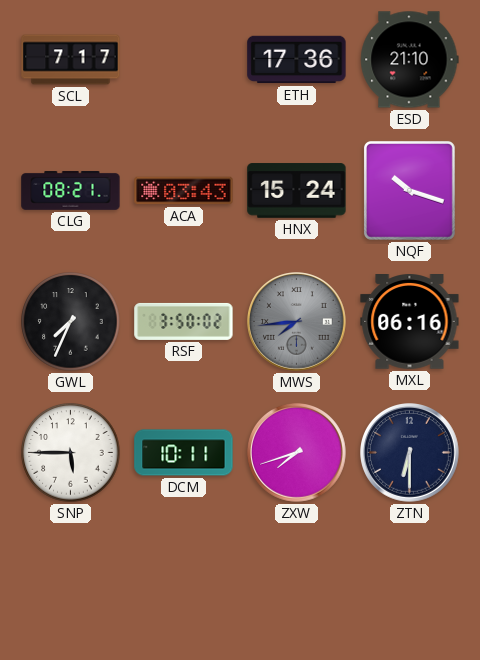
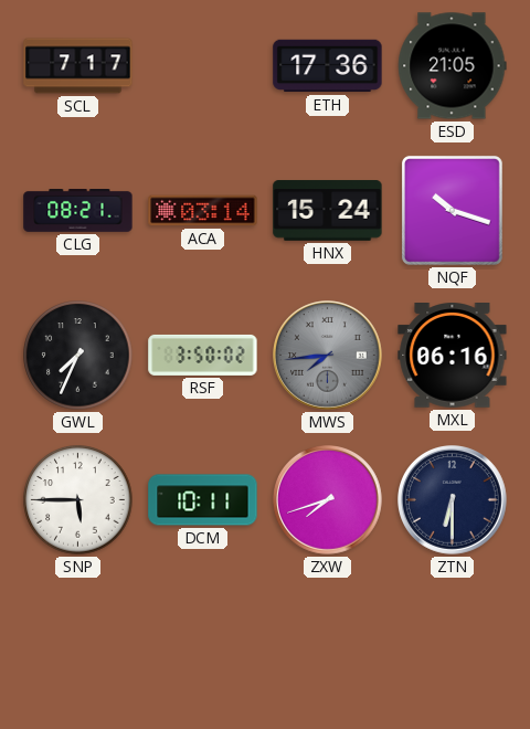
ESD: 21:10 -> 21:05 (453, 66)
ACA: 03:43 -> 03:14 (203, 211)
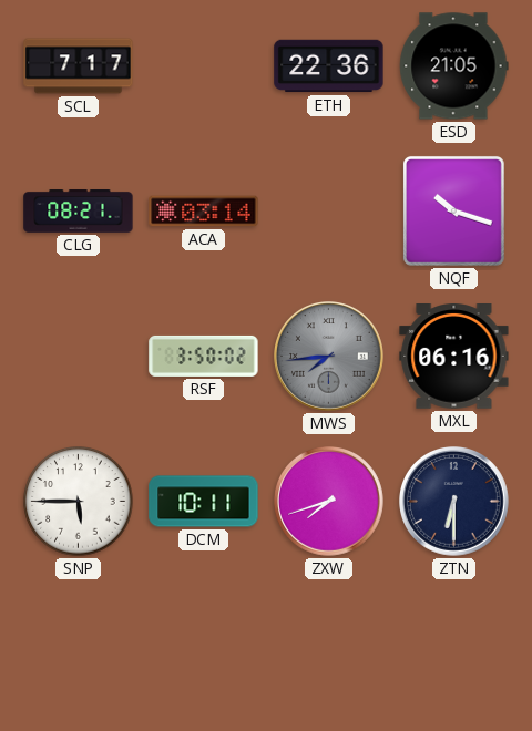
ETH: 17:36 -> 22:36 (329, 66)
HNX: 15:24 -> none (328, 211)
GWL: 7:34 -> none (78, 356)
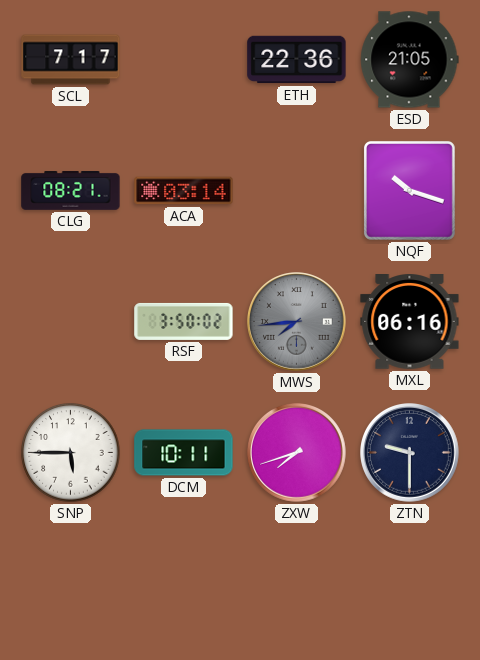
ZTN: 6:30 -> 9:30 (410, 453)
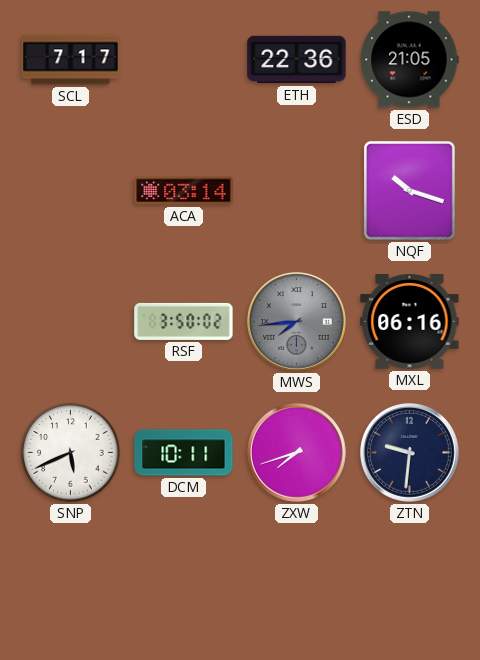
CLG: 08:21 -> none (71, 191)
SNP: 5:45 -> 5:41 (71, 453)
ZTN: 9:30 -> 9:31 (410, 453)
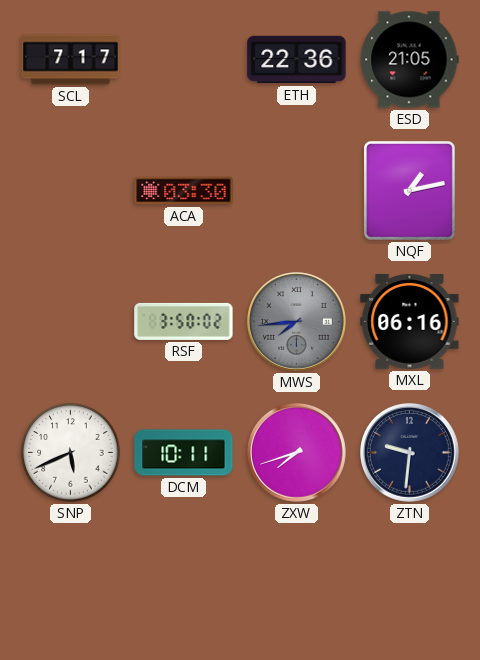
ACA: 03:14 -> 03:30 (184, 191)
NQF: 10:18 -> 1:13 (409, 190)
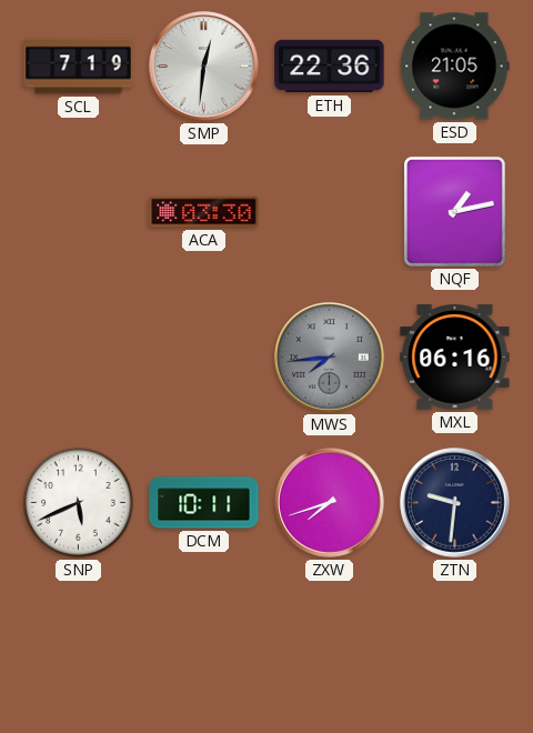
SCL: 7:17 -> 7:19 (79, 67)
SMP: none -> 12:31 (204, 67)
RSF: 3:50 -> none (184, 321)
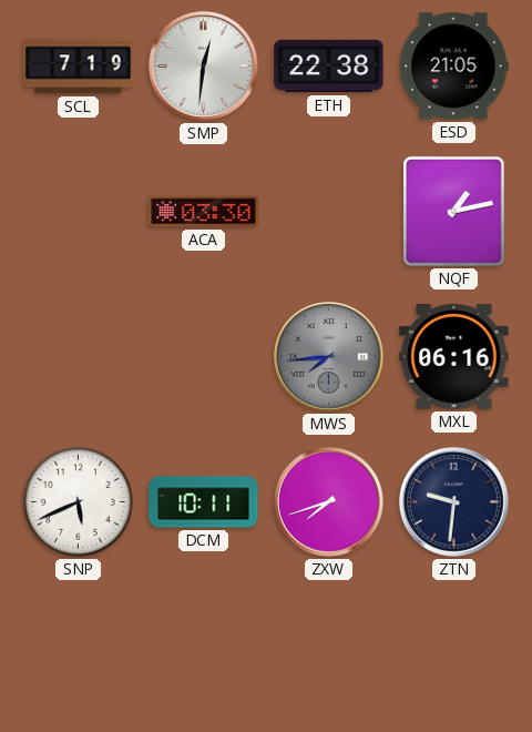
ETH: 22:36 -> 22:38 (329, 67)
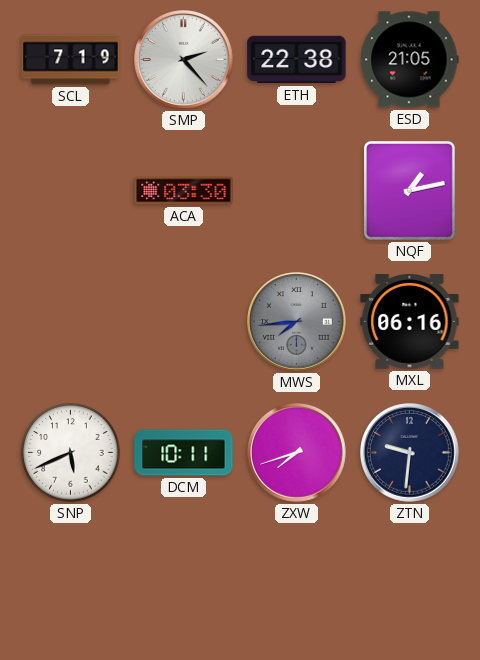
SMP: 12:31 -> 2:23 (184, 60)
